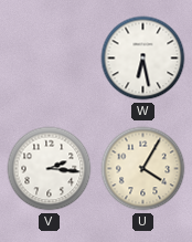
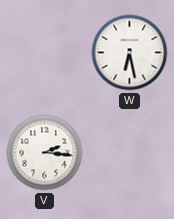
U: 4:05 -> none (143, 169)
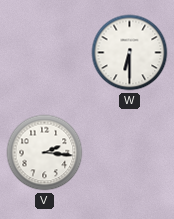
W: 6:28 -> 6:30 (130, 53)
